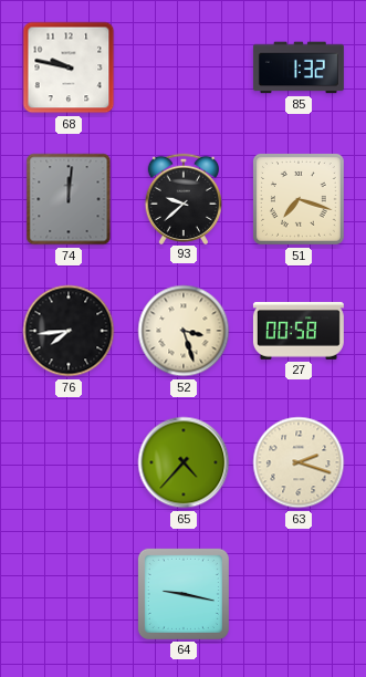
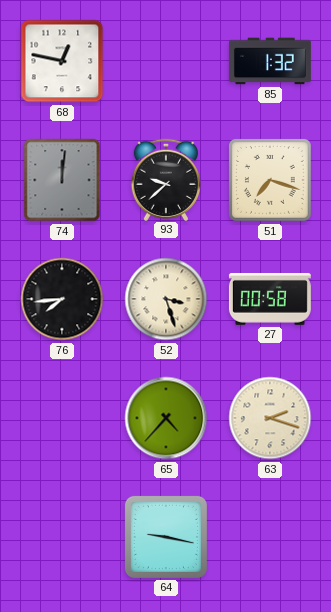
68: 9:47 -> 12:47 (62, 61)
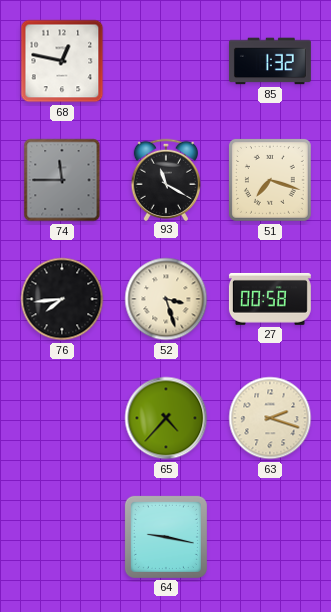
74: 12:01 -> 11:45 (62, 180)
93: 9:38 -> 11:20 (165, 179)
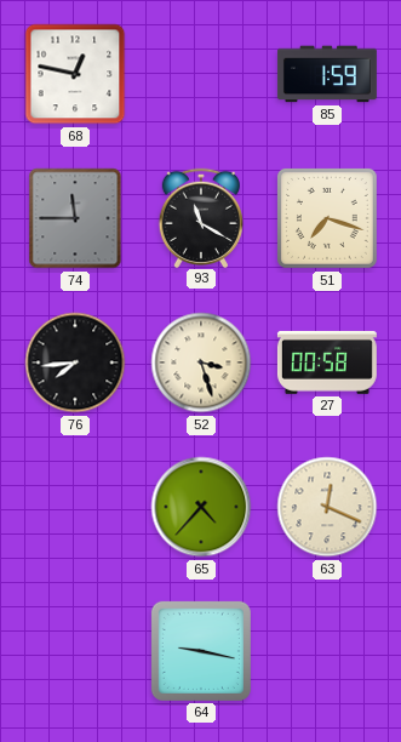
85: 1:32 -> 1:59 (327, 74)
63: 2:18 -> 12:19 (327, 507)
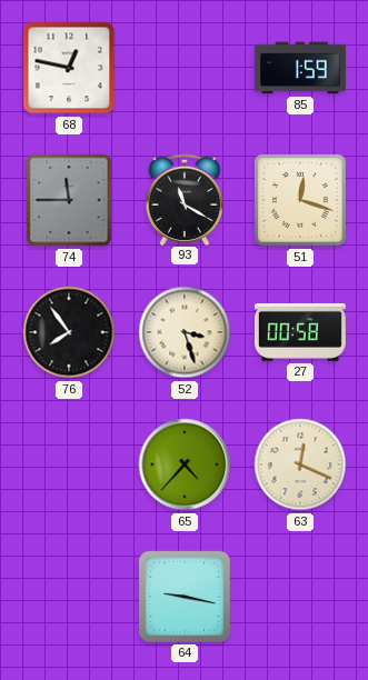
51: 7:18 -> 12:18 (300, 200)
76: 7:44 -> 7:54 (69, 332)
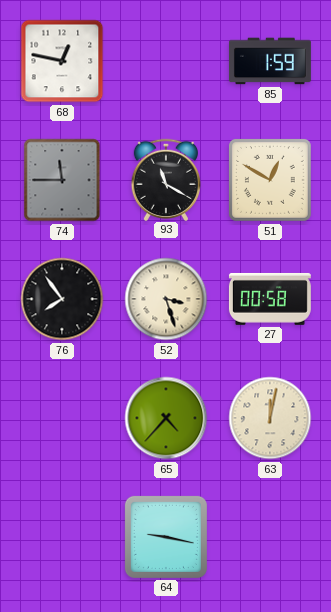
51: 12:18 -> 12:50 (270, 180)
63: 12:19 -> 12:02 (270, 418)
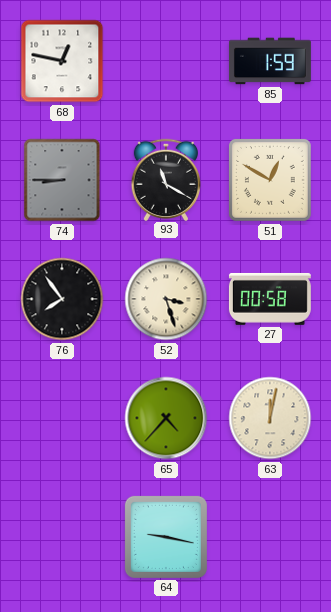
74: 11:45 -> 8:45 (62, 180)
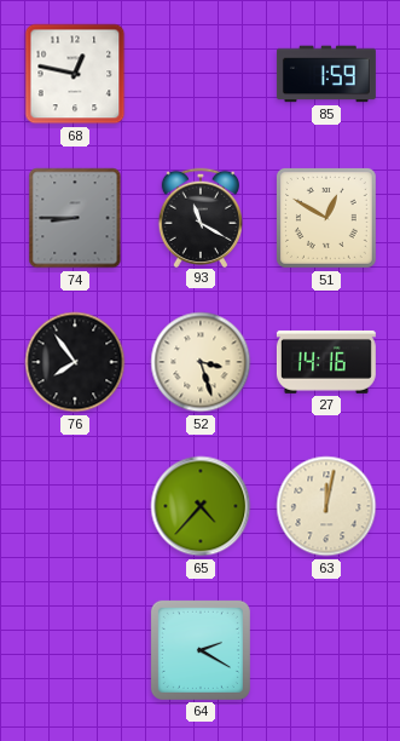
27: 00:58 -> 14:16 (326, 362)
64: 9:17 -> 2:20 (201, 650)
